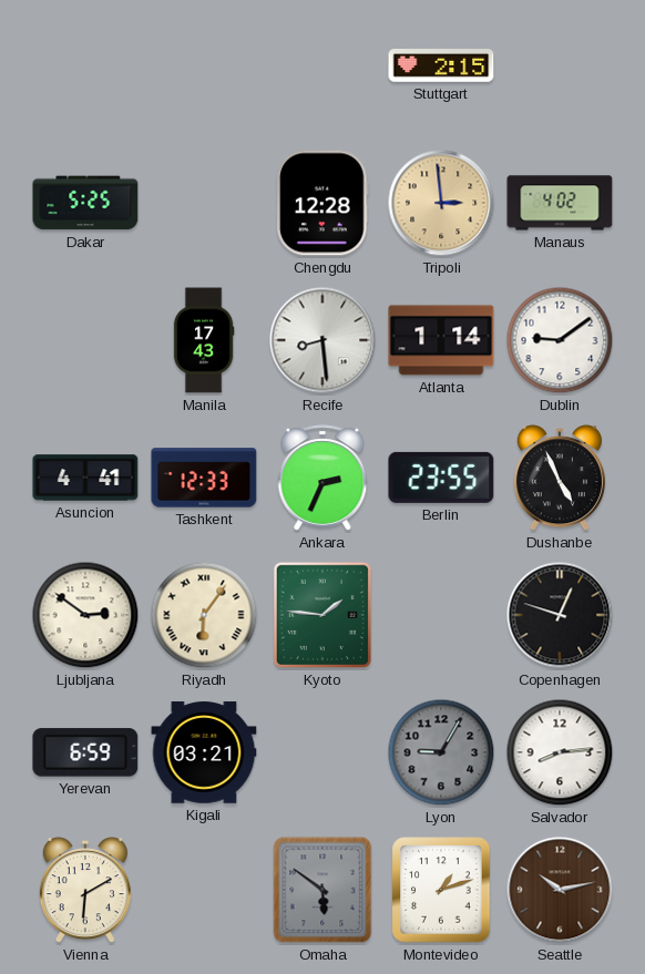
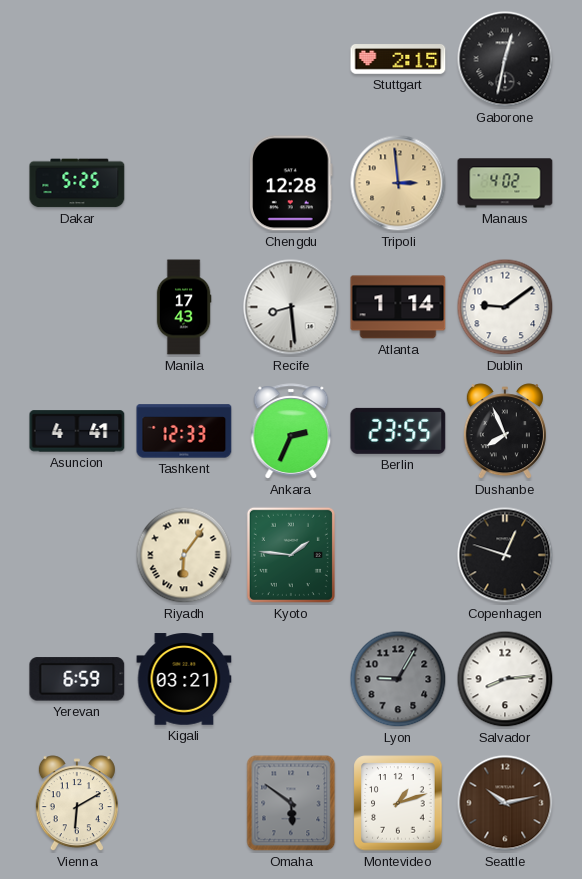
Gaborone: none -> 12:32 (505, 59)
Dushanbe: 4:56 -> 7:56 (505, 432)
Ljubljana: 2:51 -> none (85, 615)
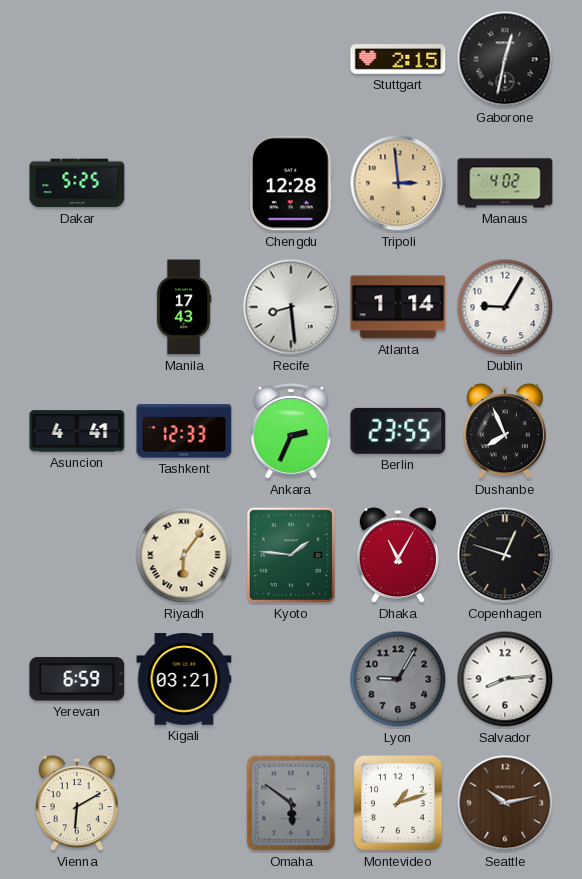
Dublin: 9:09 -> 9:05 (505, 307)
Dhaka: none -> 11:05 (398, 556)
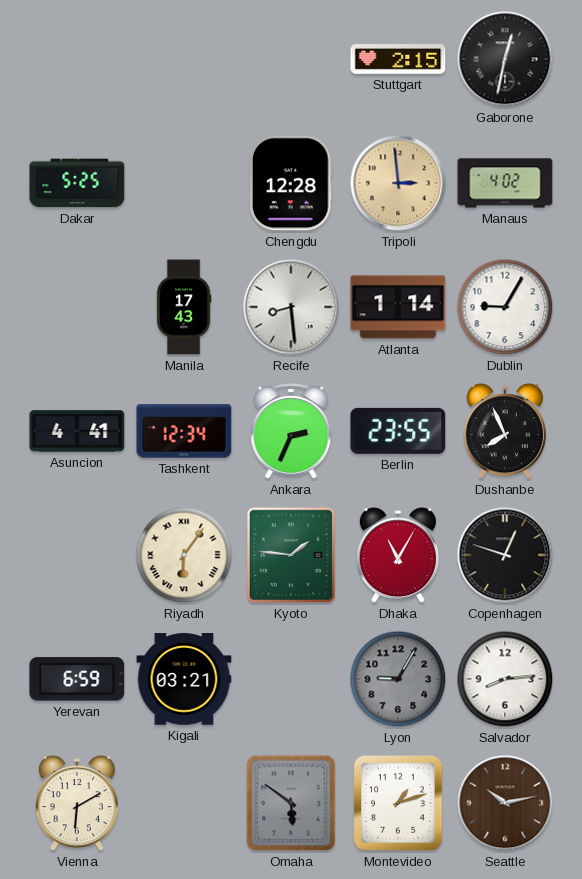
Tashkent: 12:33 -> 12:34 (184, 431)
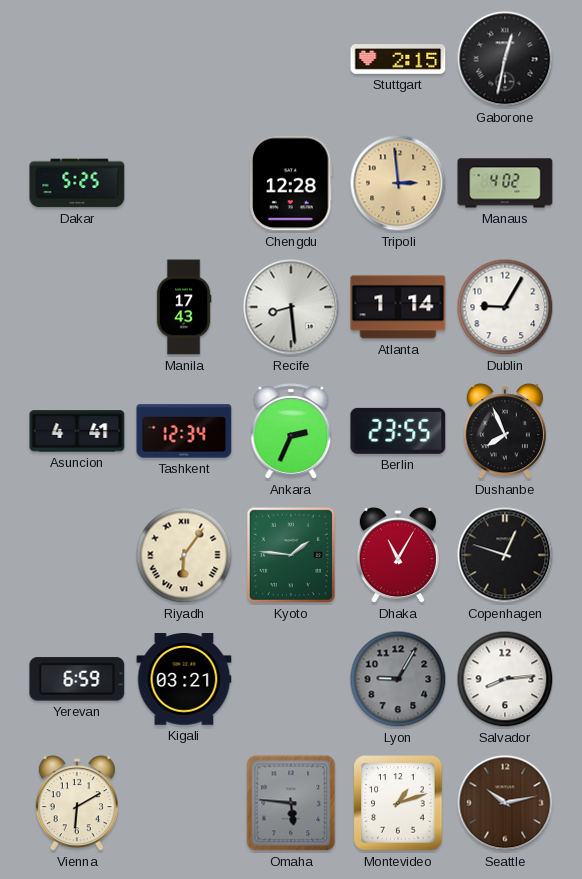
Omaha: 5:51 -> 5:46 (291, 803)
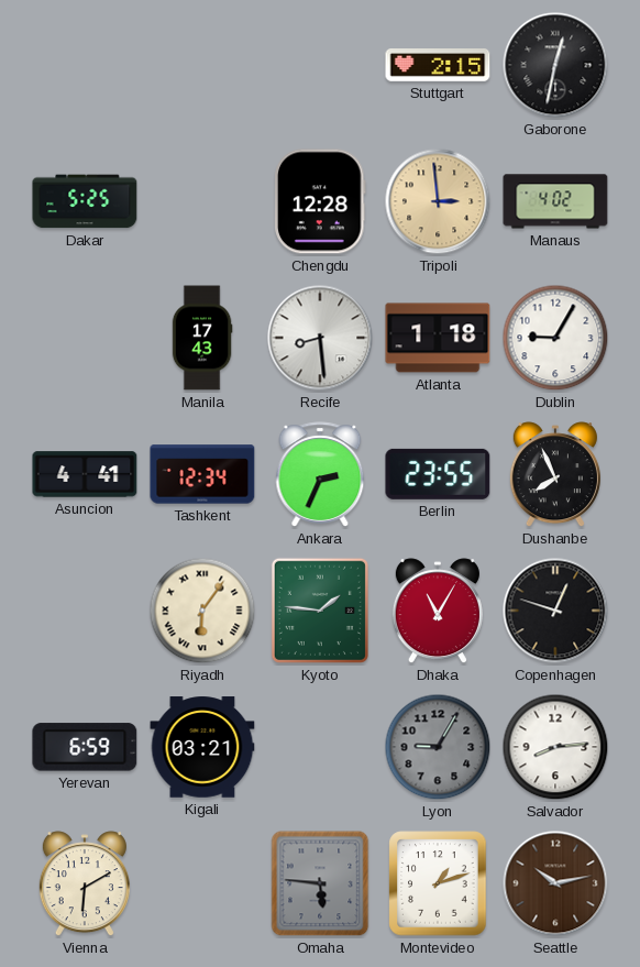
Atlanta: 1:14 -> 1:18 (438, 338)
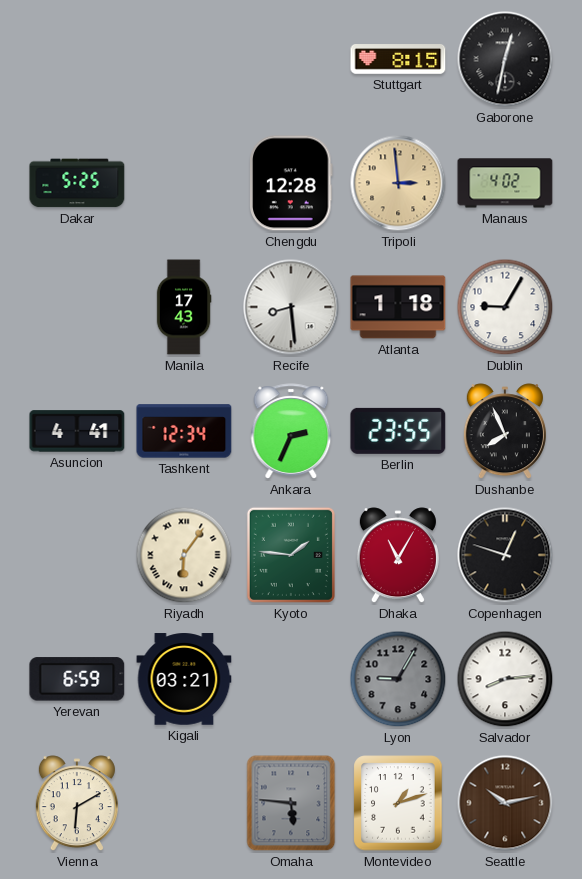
Stuttgart: 2:15 -> 8:15 (398, 60)
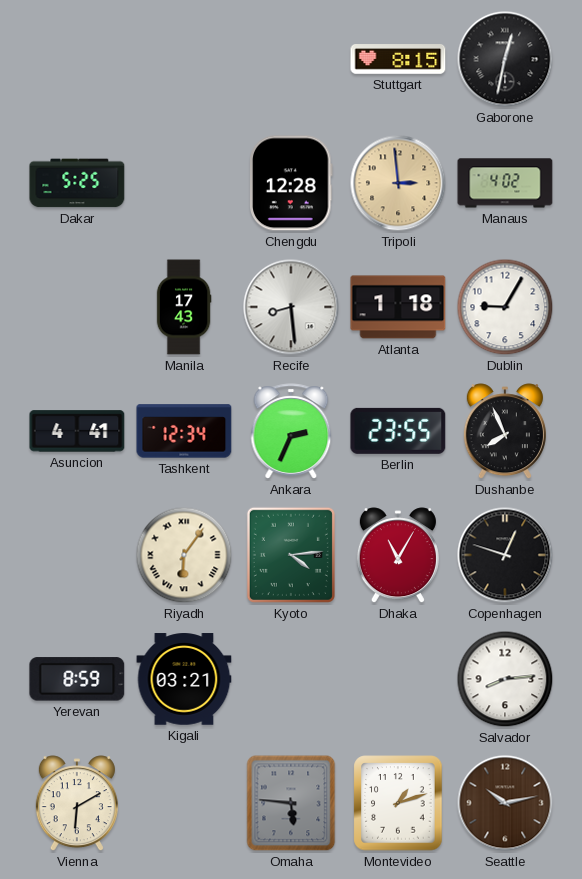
Kyoto: 1:46 -> 4:14 (291, 555)
Yerevan: 6:59 -> 8:59 (77, 679)
Lyon: 9:05 -> none (398, 679)
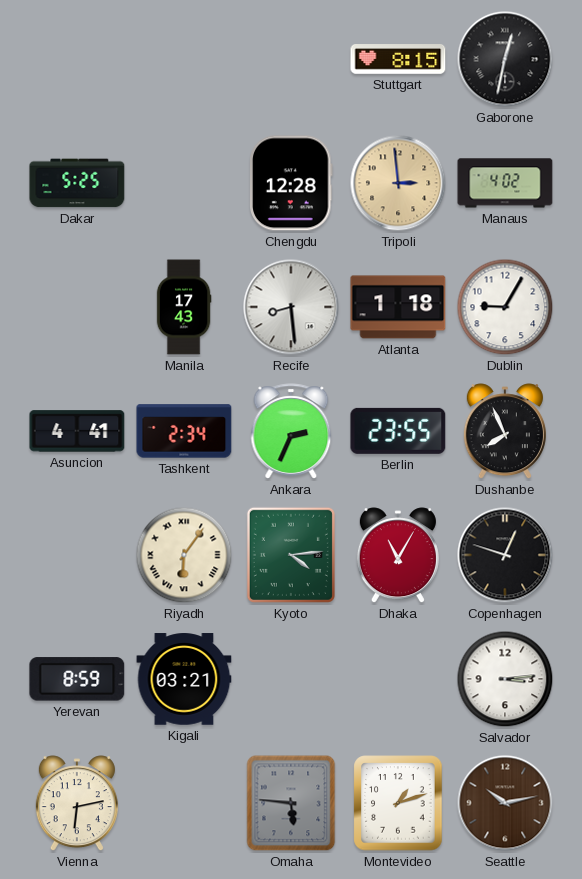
Tashkent: 12:34 -> 2:34 (184, 431)
Salvador: 8:14 -> 3:14 (505, 679)
Vienna: 6:10 -> 6:13 (77, 804)
